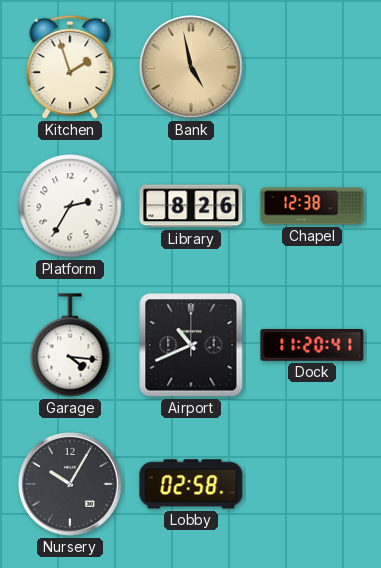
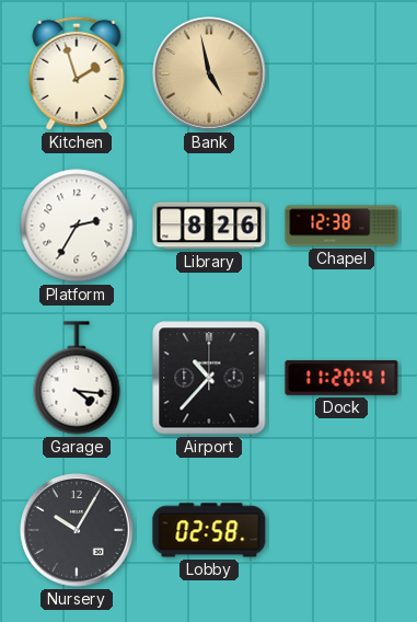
Airport: 10:41 -> 10:37 (209, 378)
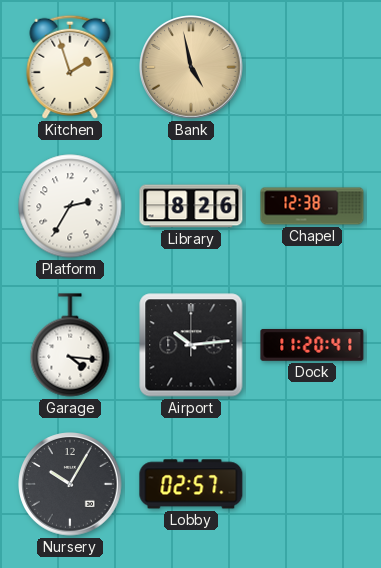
Airport: 10:37 -> 10:14 (191, 345)
Lobby: 02:58 -> 02:57 (191, 484)
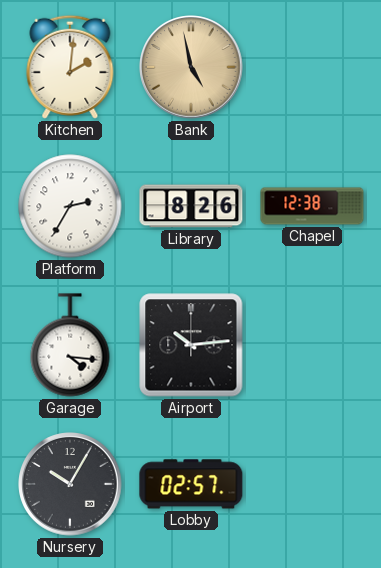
Kitchen: 1:57 -> 2:01 (70, 67)
Dock: 11:20 -> none (312, 345)
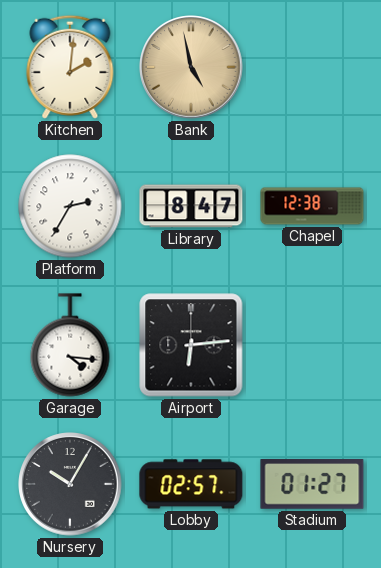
Library: 8:26 -> 8:47 (191, 206)
Airport: 10:14 -> 6:14 (191, 345)
Stadium: none -> 01:27 (312, 484)
